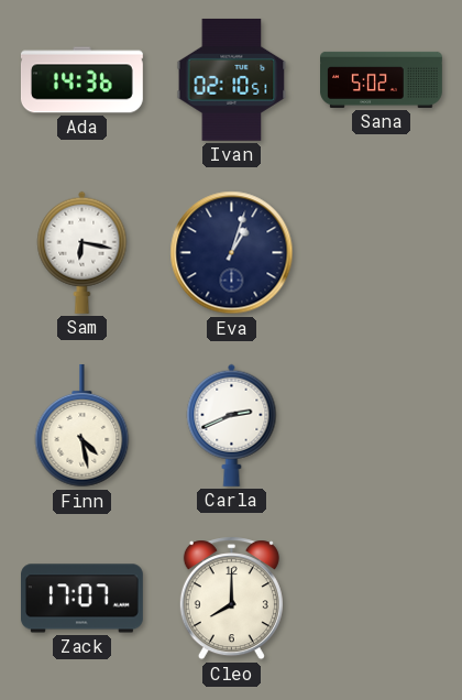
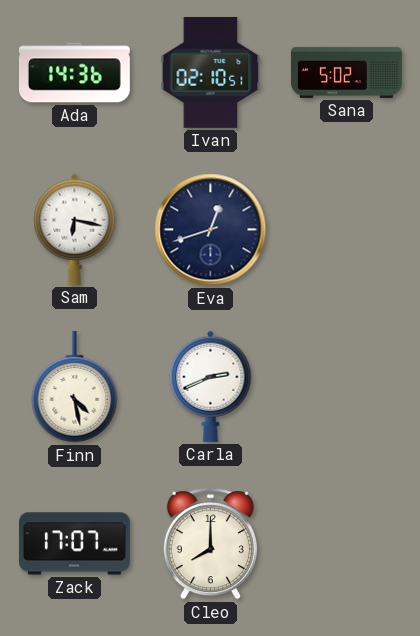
Eva: 1:03 -> 12:42 (211, 230)
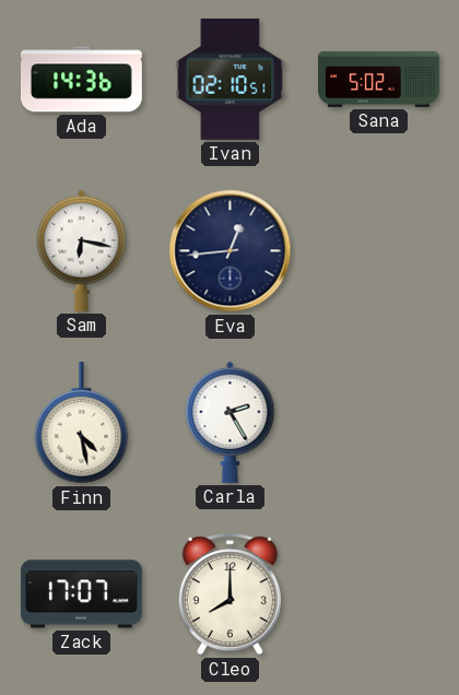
Eva: 12:42 -> 12:44 (231, 251)
Carla: 2:41 -> 2:25 (231, 422)
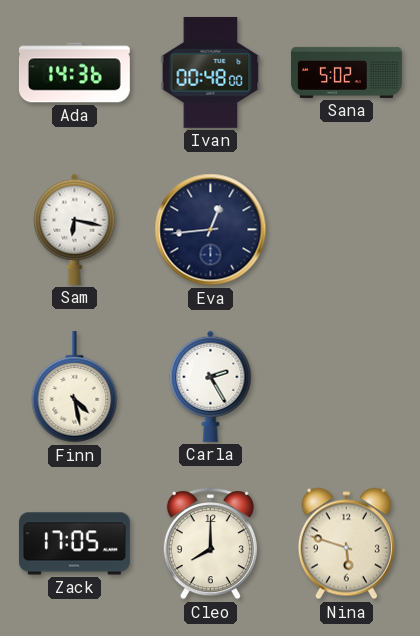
Ivan: 02:10 -> 00:48 (211, 72)
Zack: 17:07 -> 17:05 (75, 544)
Nina: none -> 5:48 (346, 544)
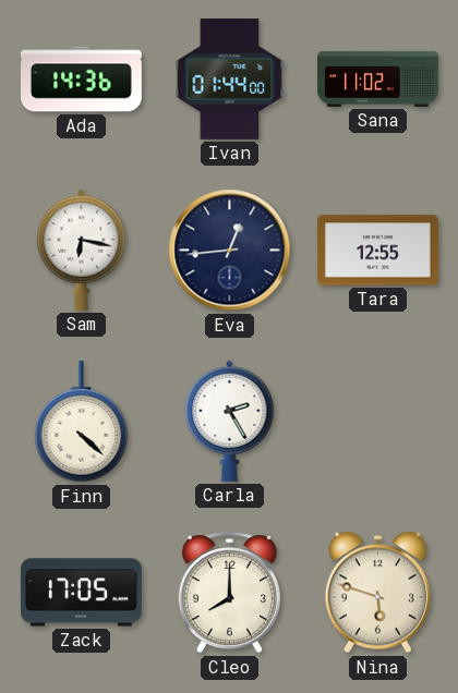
Ivan: 00:48 -> 01:44 (230, 78)
Sana: 5:02 -> 11:02 (378, 78)
Tara: none -> 12:55 (377, 251)
Finn: 4:28 -> 4:22 (82, 422)
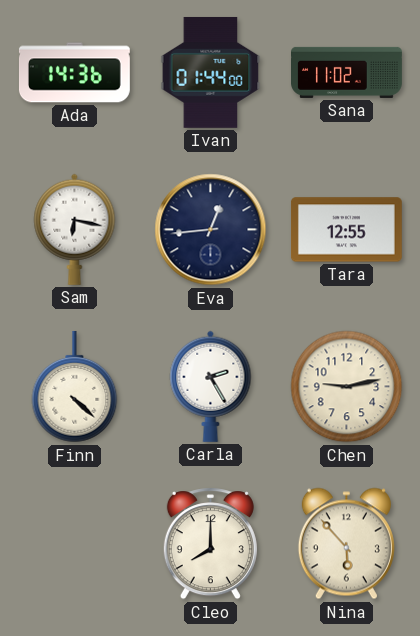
Chen: none -> 9:13 (347, 387)
Zack: 17:05 -> none (82, 593)
Nina: 5:48 -> 5:53 (346, 544)
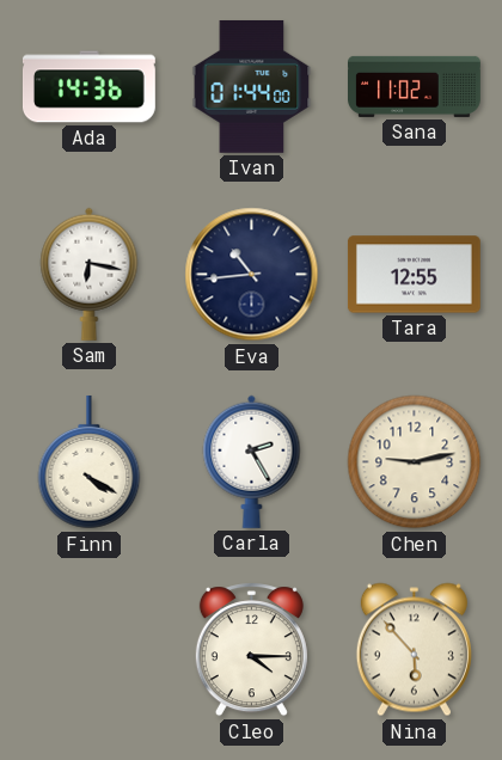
Eva: 12:44 -> 10:44 (252, 275)
Finn: 4:22 -> 4:20 (90, 462)
Cleo: 8:00 -> 4:15 (251, 650)
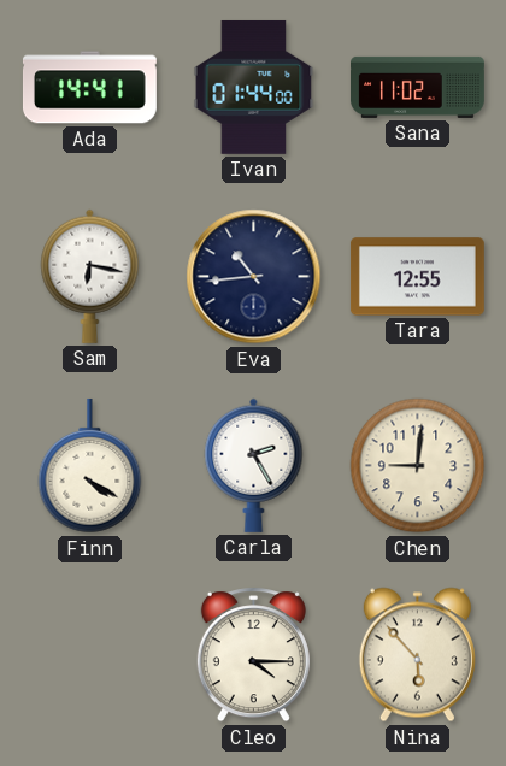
Ada: 14:36 -> 14:41 (90, 88)
Chen: 9:13 -> 9:01 (418, 466)
